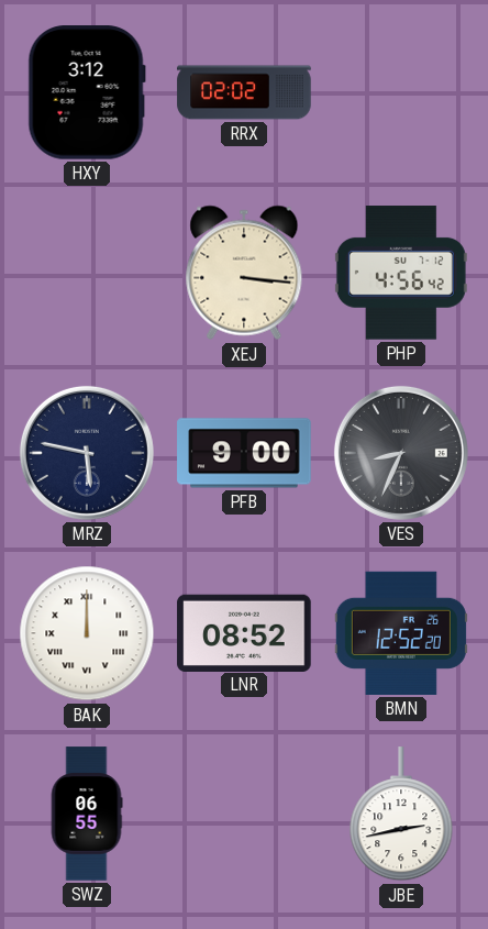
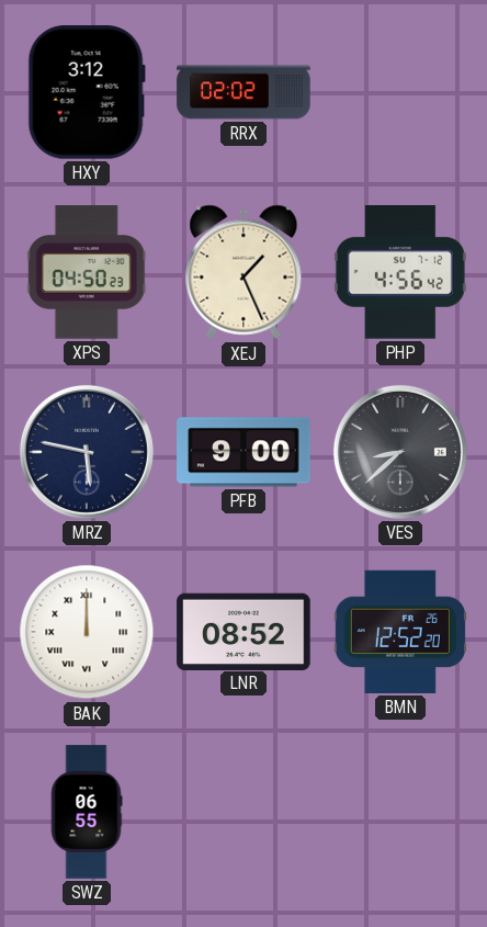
XPS: none -> 04:50 (87, 272)
XEJ: 3:16 -> 1:26 (243, 272)
VES: 8:34 -> 8:38 (400, 452)
JBE: 2:43 -> none (401, 815)
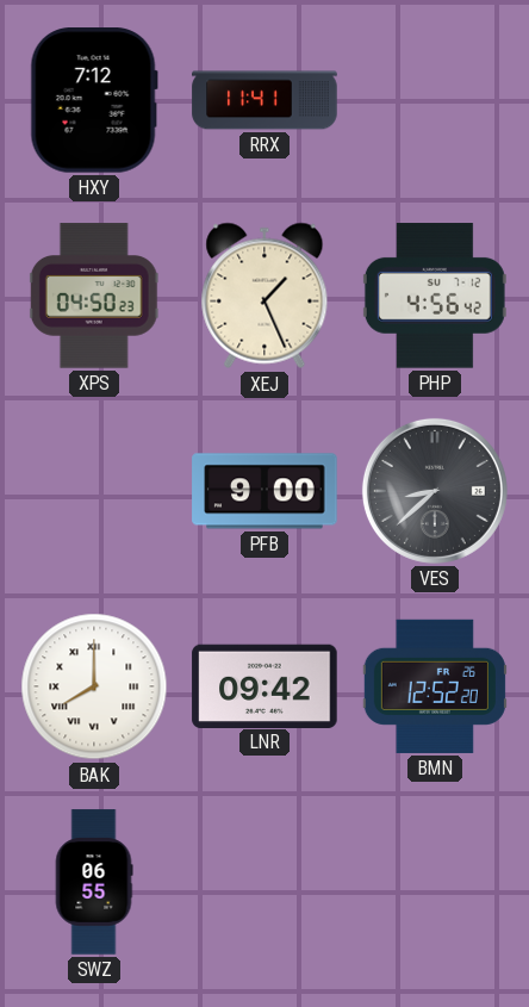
HXY: 3:12 -> 7:12 (94, 100)
RRX: 02:02 -> 11:41 (264, 100)
MRZ: 5:47 -> none (87, 452)
BAK: 12:00 -> 8:00 (94, 686)
LNR: 08:52 -> 09:42 (264, 685)
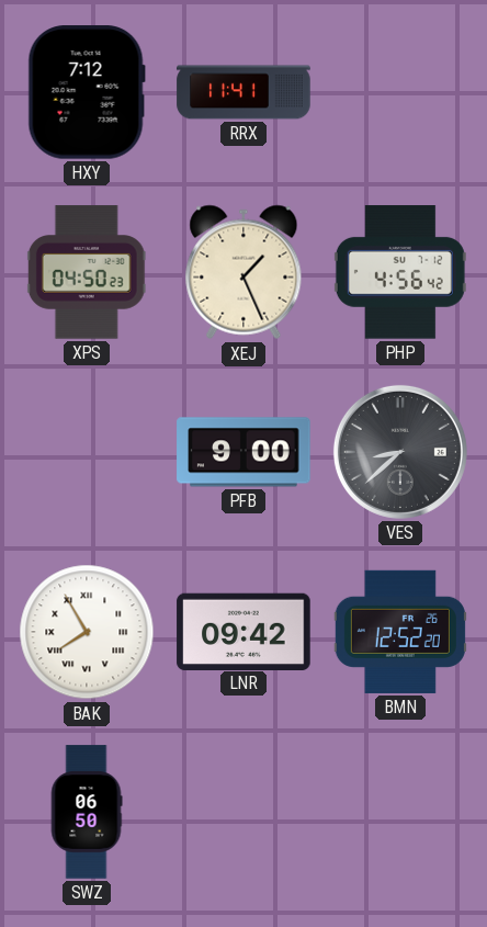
BAK: 8:00 -> 7:55 (87, 632)
SWZ: 06:55 -> 06:50 (87, 812)
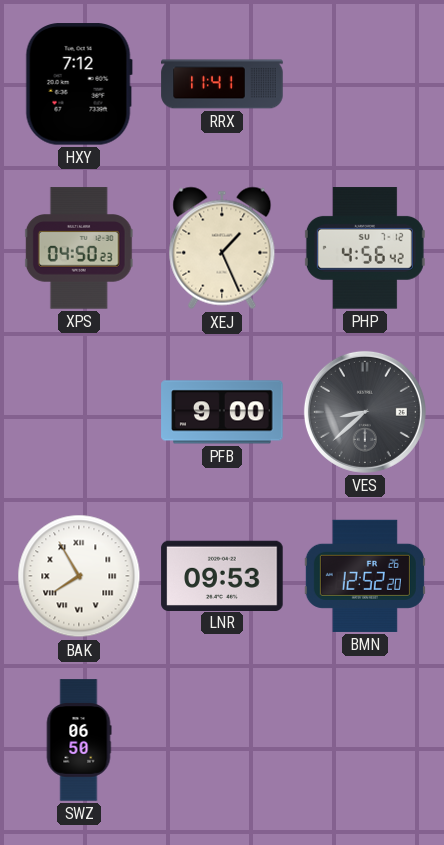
LNR: 09:42 -> 09:53 (222, 575)
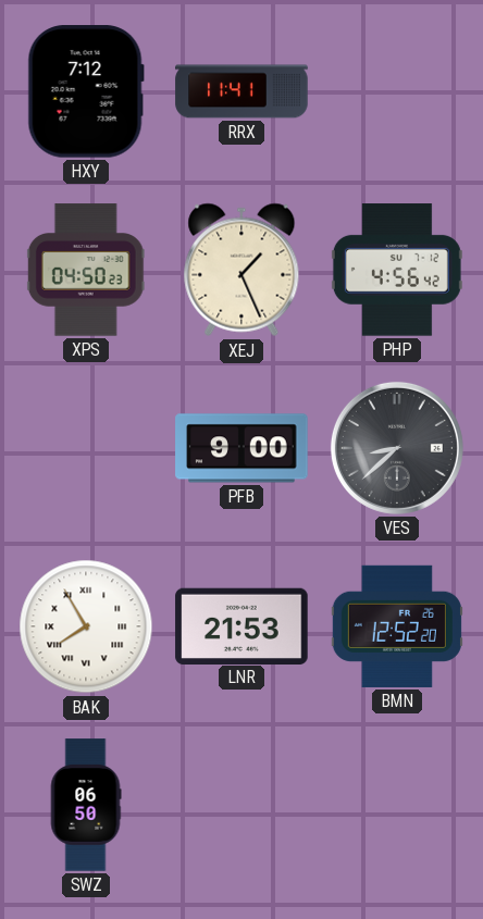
LNR: 09:53 -> 21:53 (242, 625)
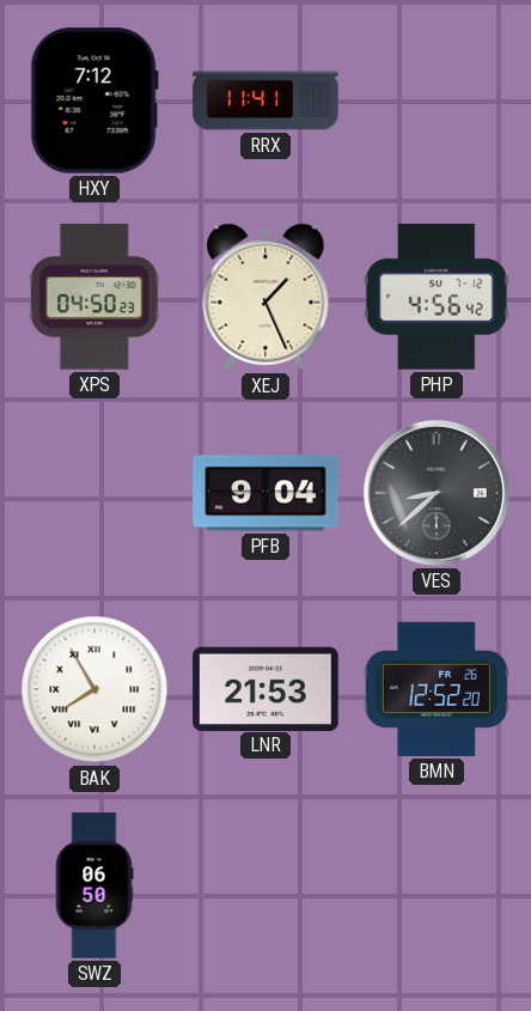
PFB: 9:00 -> 9:04 (265, 493)
